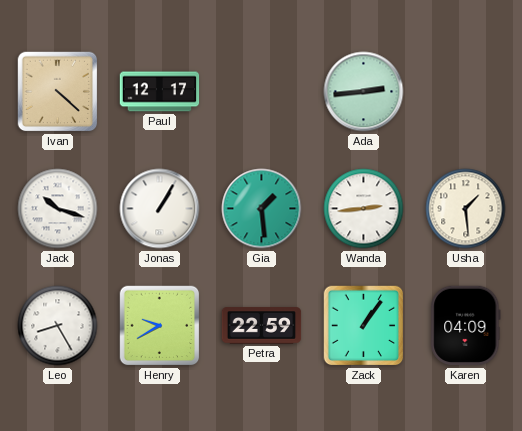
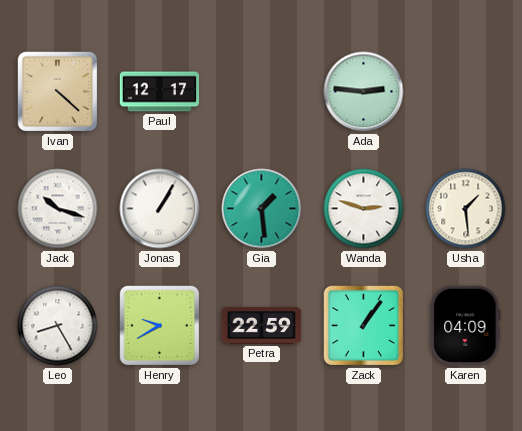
Ada: 2:44 -> 2:46 (364, 92)
Wanda: 2:44 -> 2:48 (364, 209)
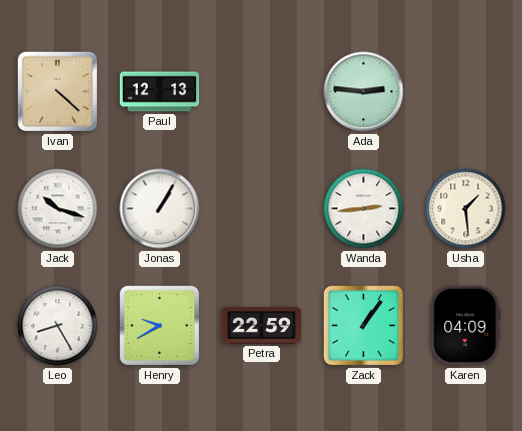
Paul: 12:17 -> 12:13 (160, 92)
Gia: 1:29 -> none (262, 209)
Wanda: 2:48 -> 2:44 (364, 209)
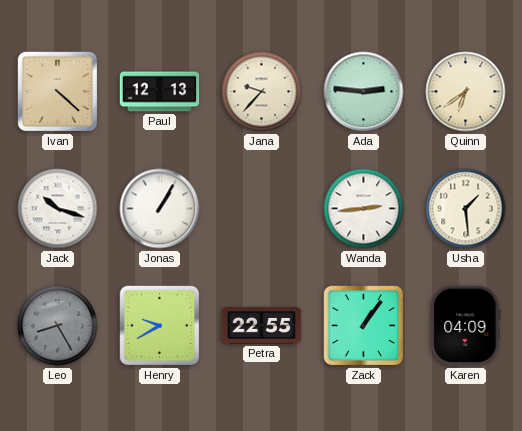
Jana: none -> 9:37 (262, 92)
Quinn: none -> 6:39 (466, 92)
Leo dial: white -> grey (58, 326)
Petra: 22:59 -> 22:55 (262, 326)
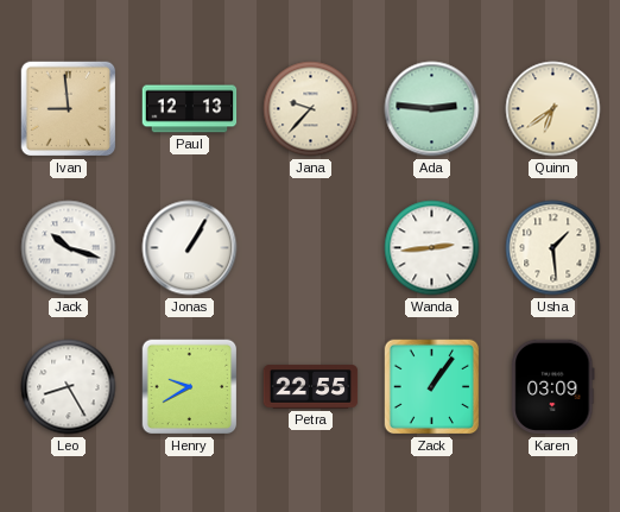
Ivan: 4:22 -> 8:59 (69, 109)
Leo dial: grey -> white (69, 387)
Karen: 04:09 -> 03:09 (553, 387)
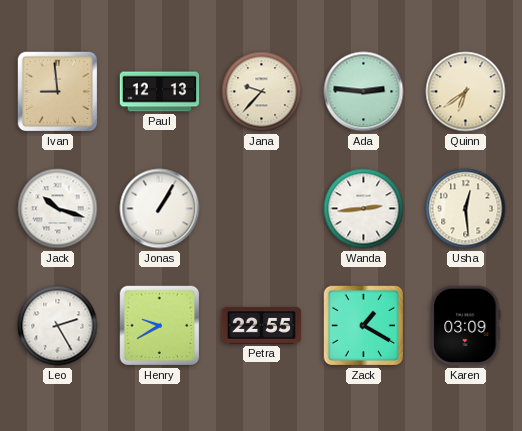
Usha: 1:29 -> 12:29 (466, 209)
Leo: 8:25 -> 2:25 (58, 326)
Zack: 1:06 -> 1:20 (364, 326)
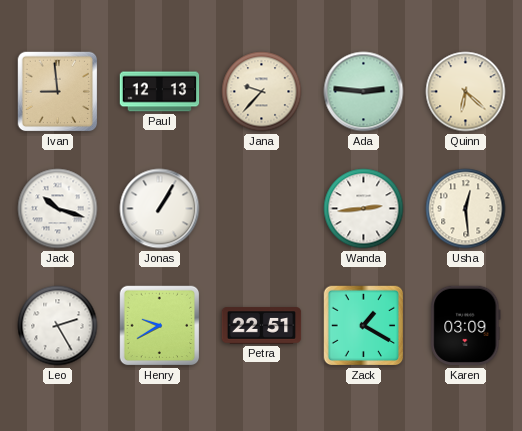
Quinn: 6:39 -> 6:22 (466, 92)
Petra: 22:55 -> 22:51 (262, 326)
